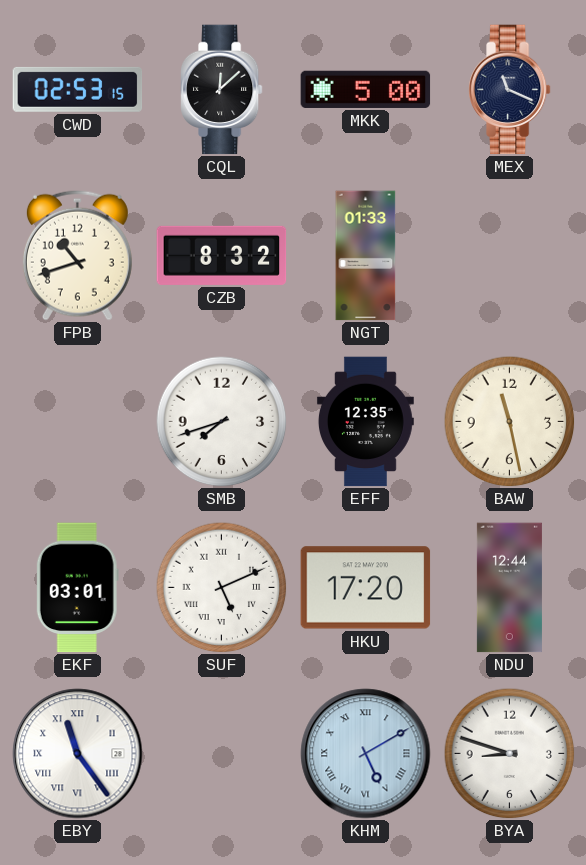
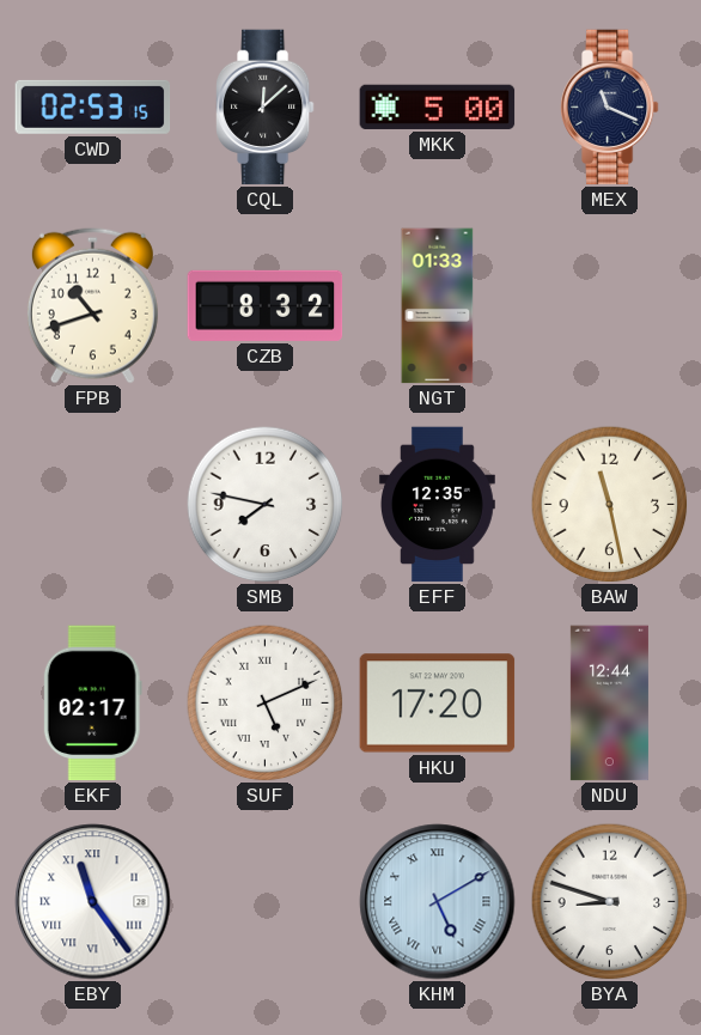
SMB: 7:42 -> 7:47 (266, 505)
EKF: 03:01 -> 02:17 (92, 704)
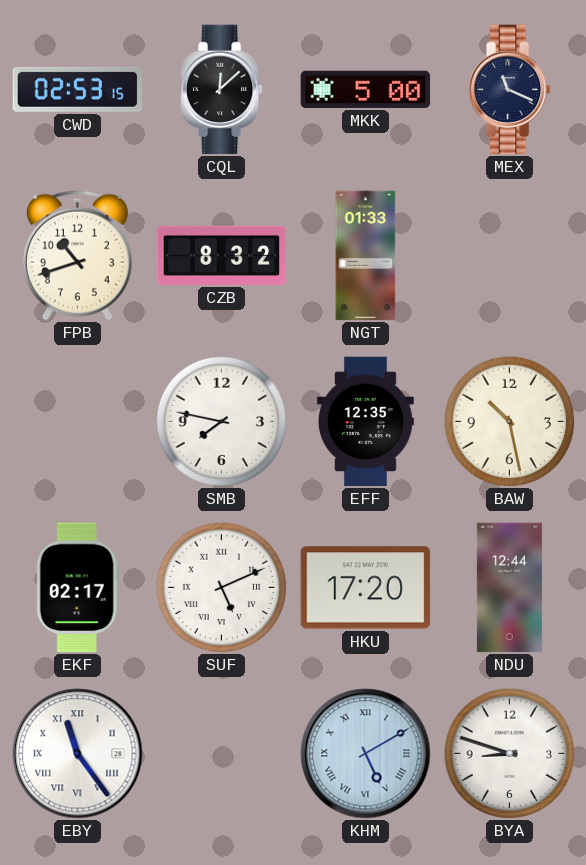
BAW: 11:28 -> 10:28 (510, 422)
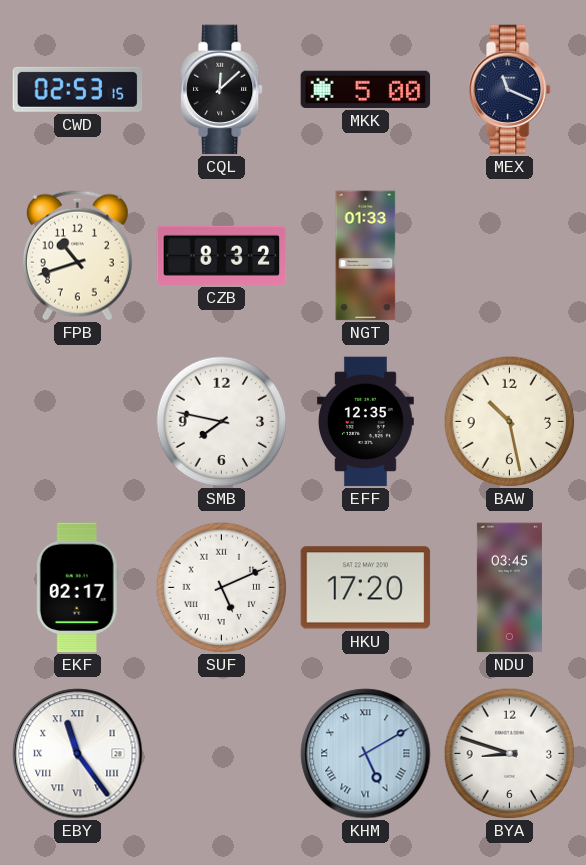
NDU: 12:44 -> 03:45 (509, 588)
